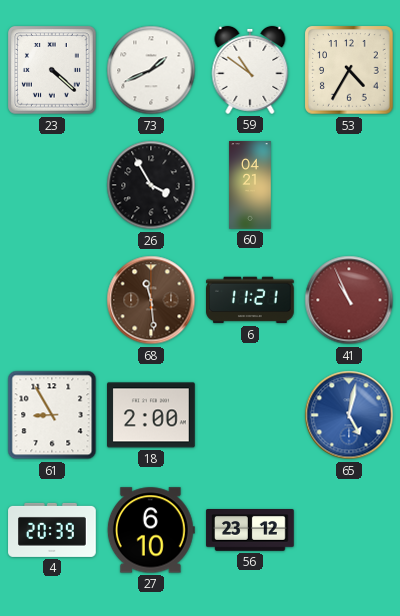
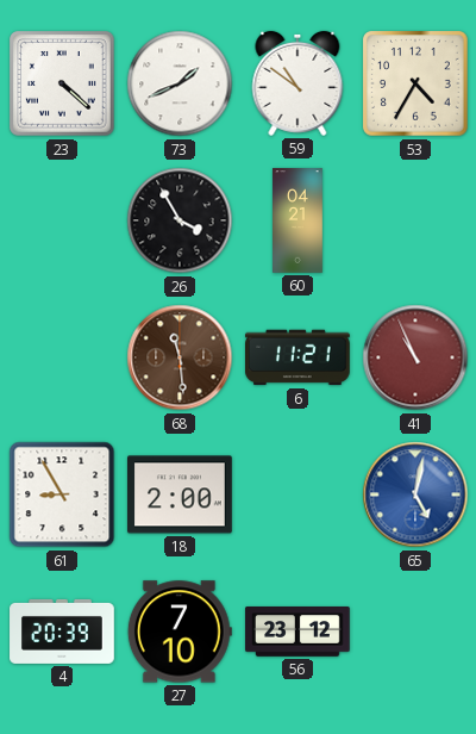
27: 6:10 -> 7:10 (180, 632)
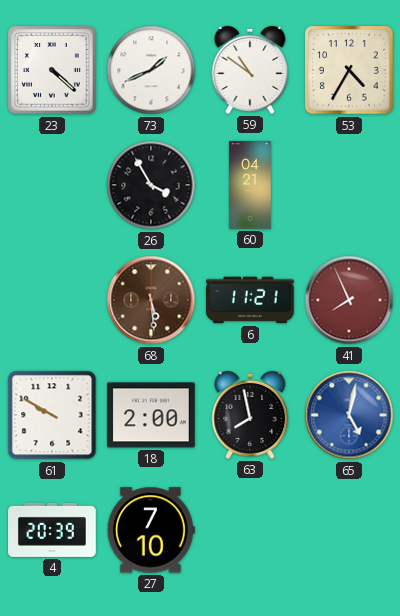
68: 11:29 -> 5:29 (151, 300)
41: 10:56 -> 7:56 (349, 300)
61: 8:55 -> 9:50 (52, 415)
63: none -> 7:58 (250, 415)
56: 23:12 -> none (297, 633)
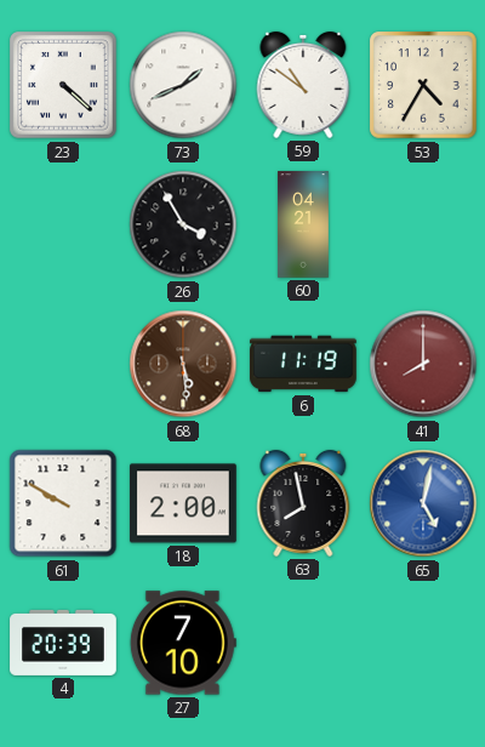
6: 11:21 -> 11:19 (304, 364)
41: 7:56 -> 8:00 (423, 364)
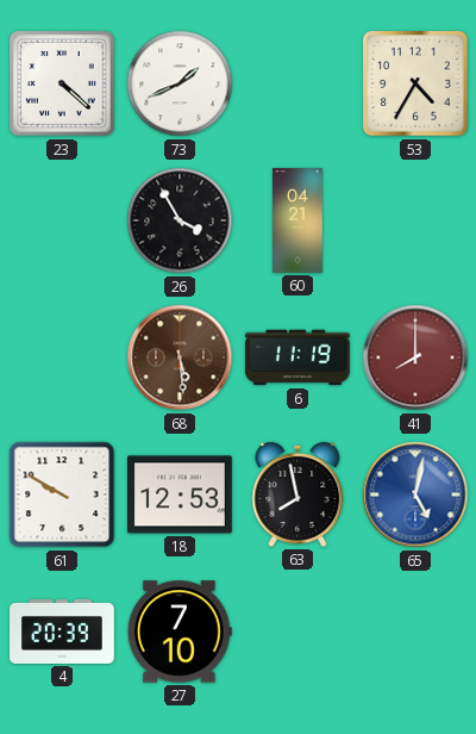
59: 10:51 -> none (303, 85)
18: 2:00 -> 12:53 (181, 494)
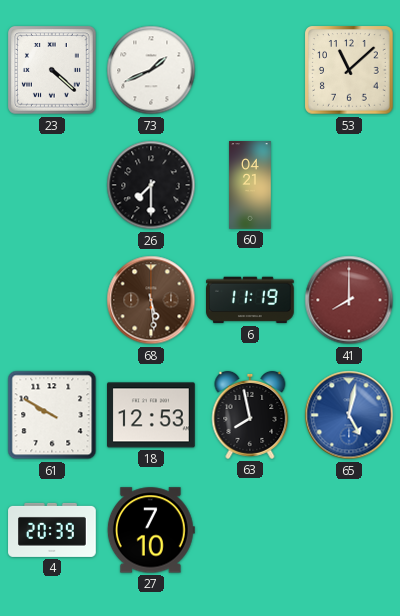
53: 4:35 -> 11:08 (349, 70)
26: 3:55 -> 7:30 (151, 185)
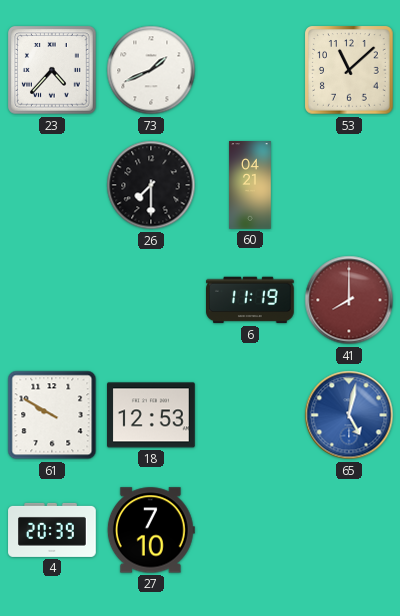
23: 4:22 -> 4:37 (52, 70)
68: 5:29 -> none (151, 300)
63: 7:58 -> none (250, 415)
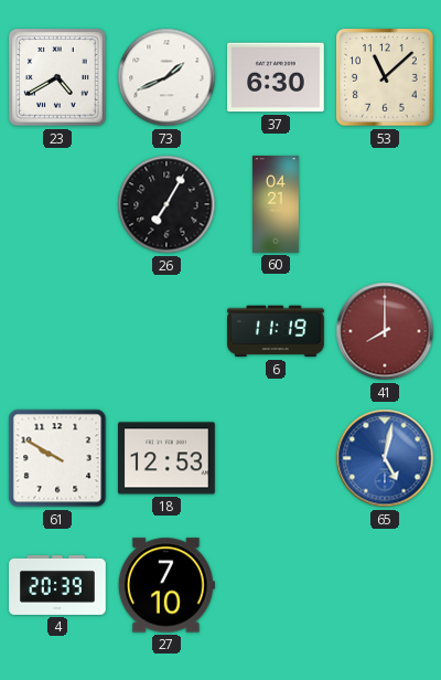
23: 4:37 -> 4:40 (57, 77)
37: none -> 6:30 (277, 77)
26: 7:30 -> 7:05 (166, 204)
